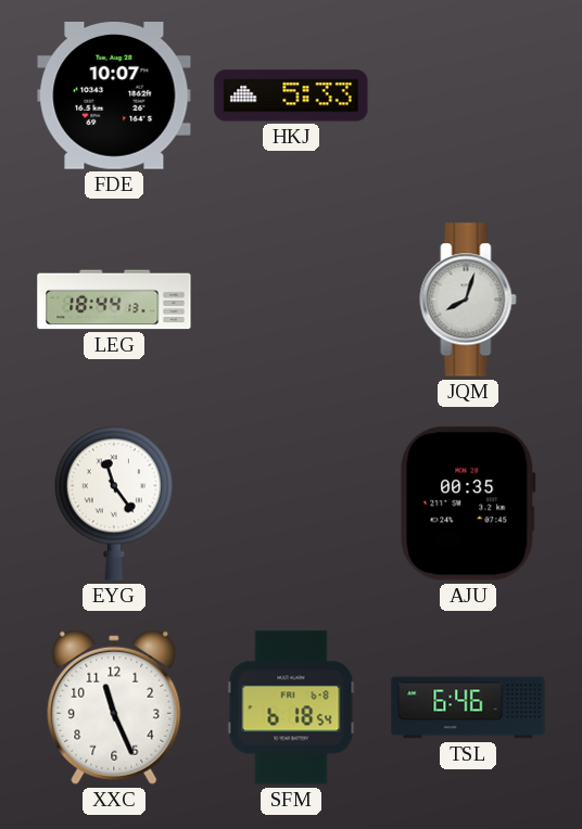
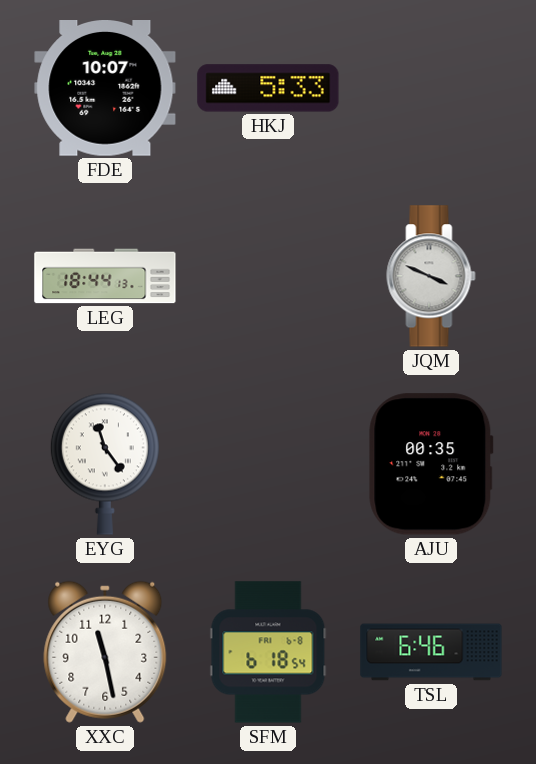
JQM: 8:03 -> 3:49 (431, 276)
XXC: 11:26 -> 11:28 (105, 652)
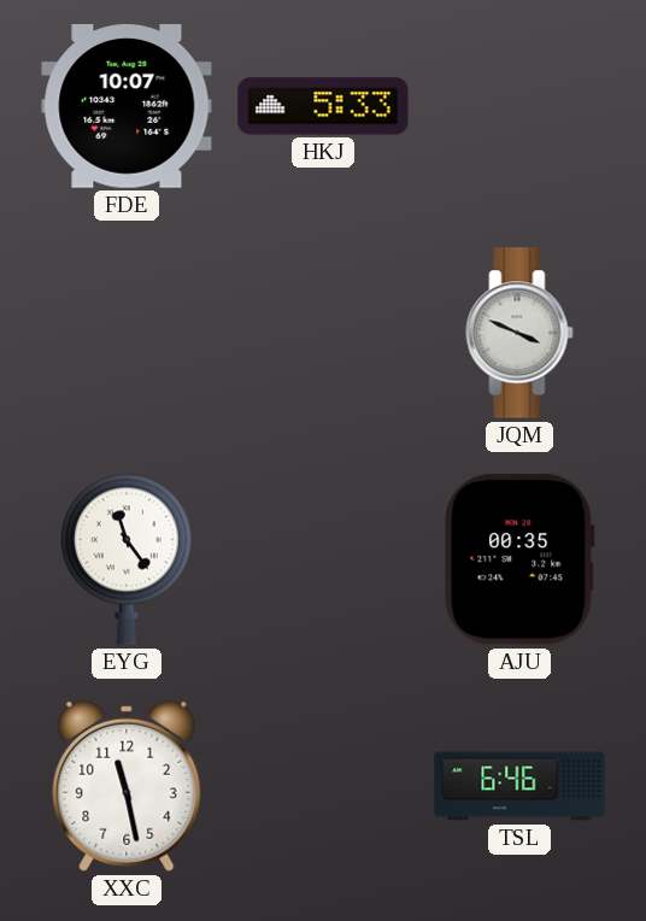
LEG: 18:44 -> none (105, 276)
SFM: 6:18 -> none (268, 652)
